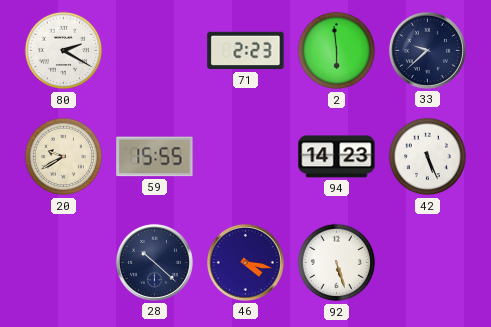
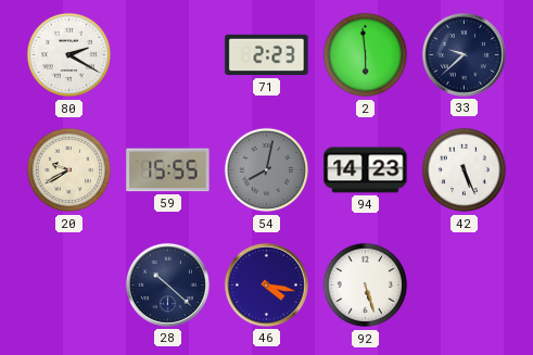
54: none -> 8:02 (267, 170)
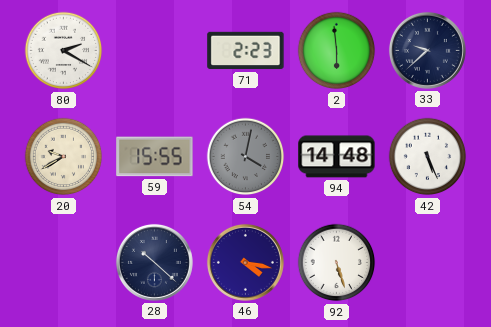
54: 8:02 -> 4:02 (246, 157)
94: 14:23 -> 14:48 (337, 157)
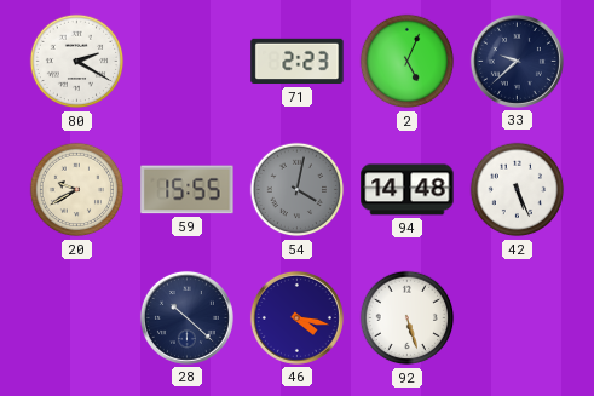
2: 5:59 -> 5:04 (408, 62)
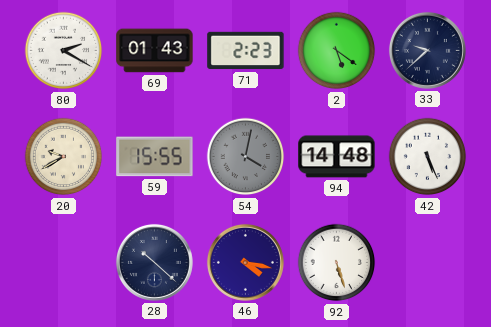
69: none -> 01:43 (155, 51)
2: 5:04 -> 5:21 (337, 51)
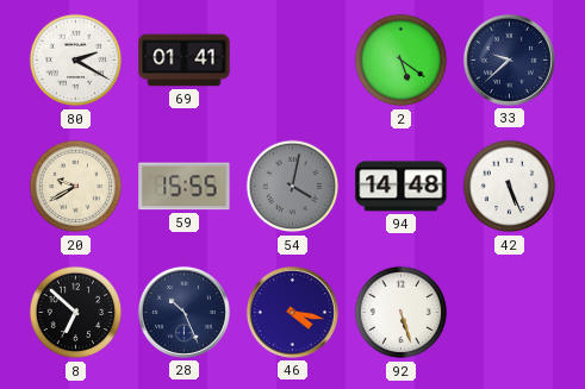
69: 01:43 -> 01:41 (185, 61)
71: 2:23 -> none (246, 51)
8: none -> 6:52 (76, 313)
28: 10:22 -> 10:26 (183, 312)
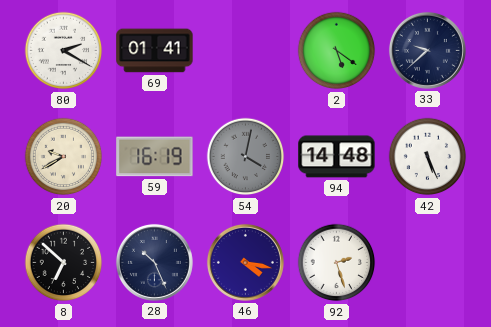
59: 15:55 -> 16:19 (155, 157)
92: 5:27 -> 2:27 (337, 263)
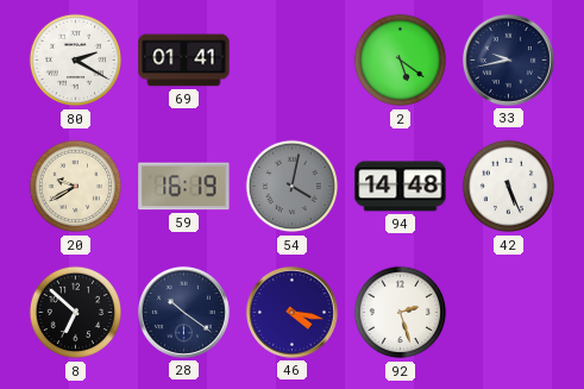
33: 9:38 -> 9:43 (508, 59)
28: 10:26 -> 10:21 (183, 312)
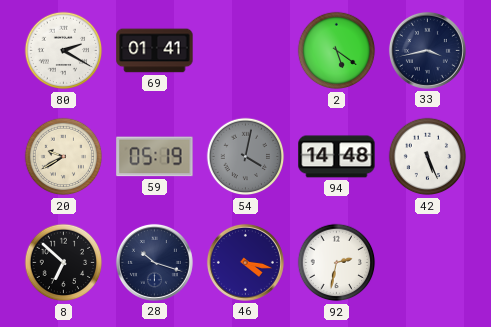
33: 9:43 -> 3:43 (427, 50)
59: 16:19 -> 05:19 (155, 157)
28: 10:21 -> 10:18 (154, 262)
92: 2:27 -> 2:32 (337, 263)
